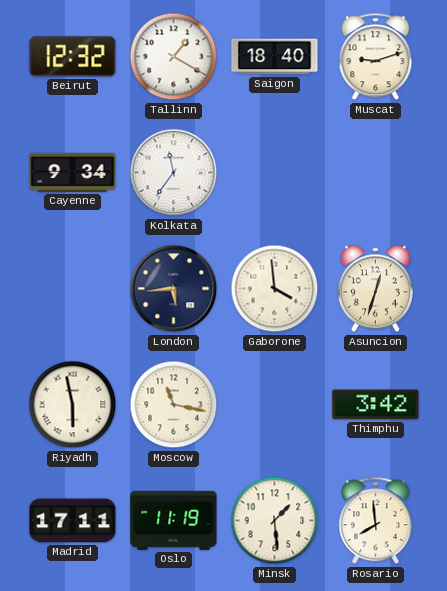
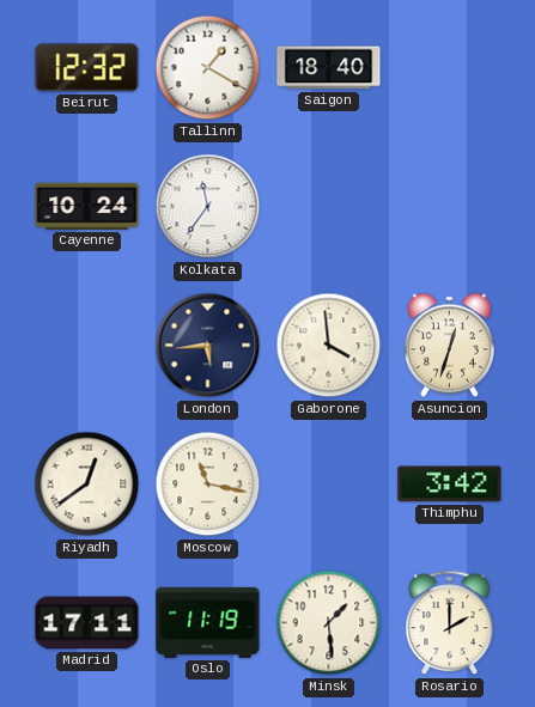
Muscat: 9:12 -> none (376, 57)
Cayenne: 9:34 -> 10:24 (87, 206)
Riyadh: 5:58 -> 12:39 (87, 484)
Rosario: 7:59 -> 2:00 (450, 623)
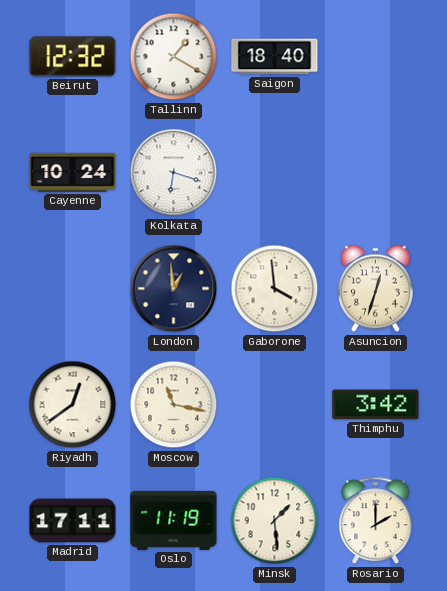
Kolkata: 11:36 -> 6:18 (174, 173)
London: 5:44 -> 12:59 (174, 289)
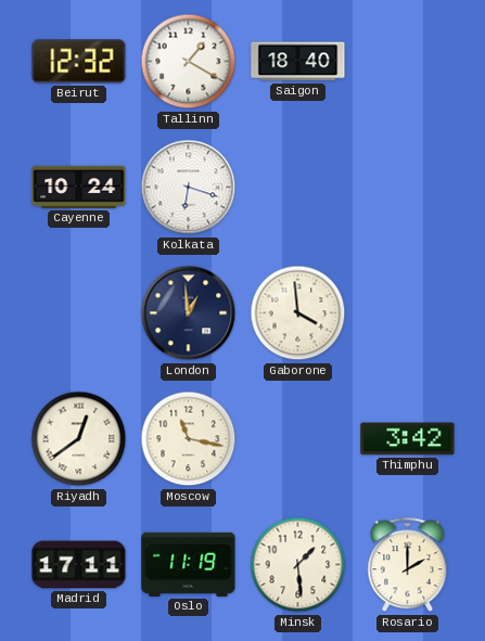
Asuncion: 12:33 -> none (375, 289)
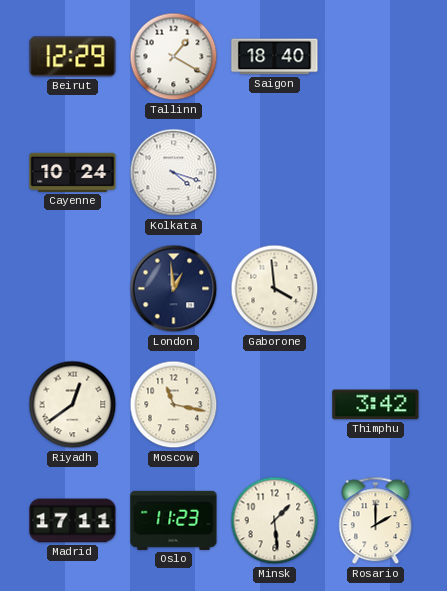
Beirut: 12:32 -> 12:29 (73, 57)
Kolkata: 6:18 -> 4:18 (174, 173)
Oslo: 11:19 -> 11:23 (174, 520)
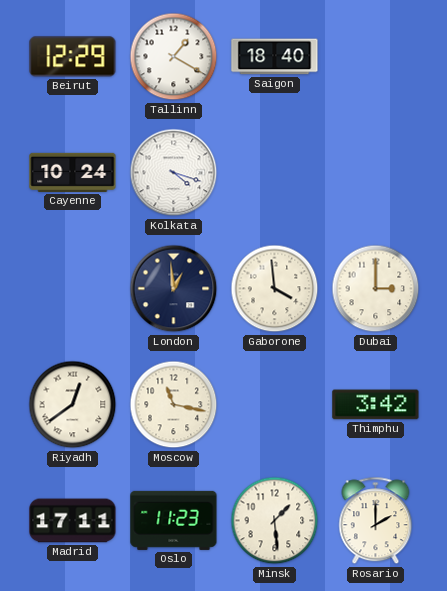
Dubai: none -> 3:00 (376, 289)
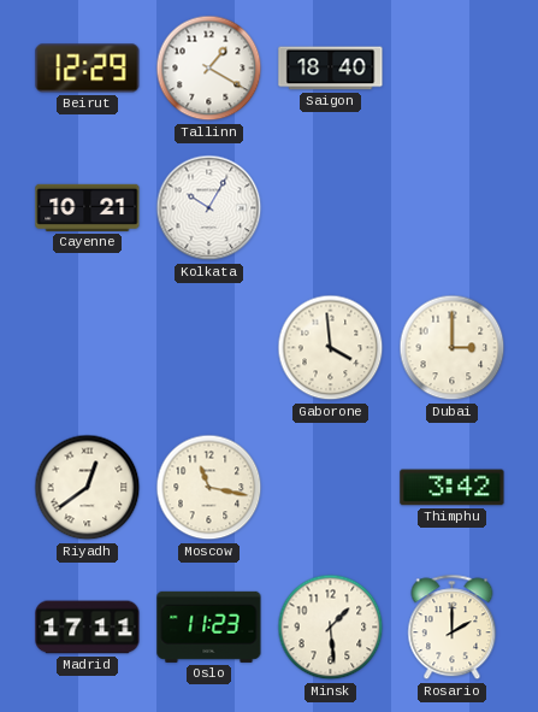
Cayenne: 10:24 -> 10:21 (88, 207)
Kolkata: 4:18 -> 10:05 (209, 208)
London: 12:59 -> none (174, 289)
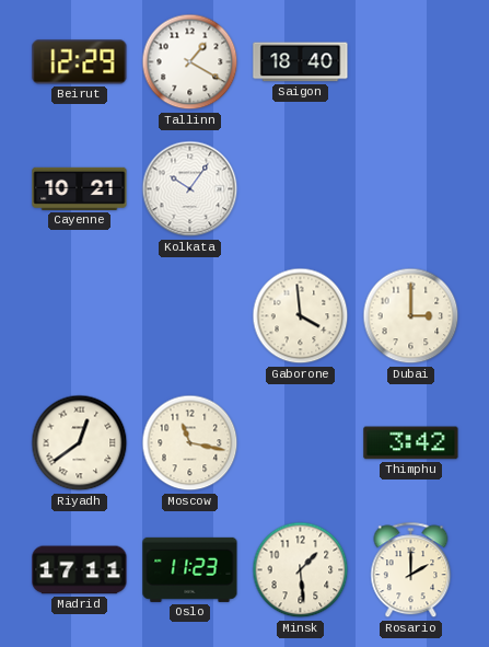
Kolkata: 10:05 -> 10:06 (190, 189)
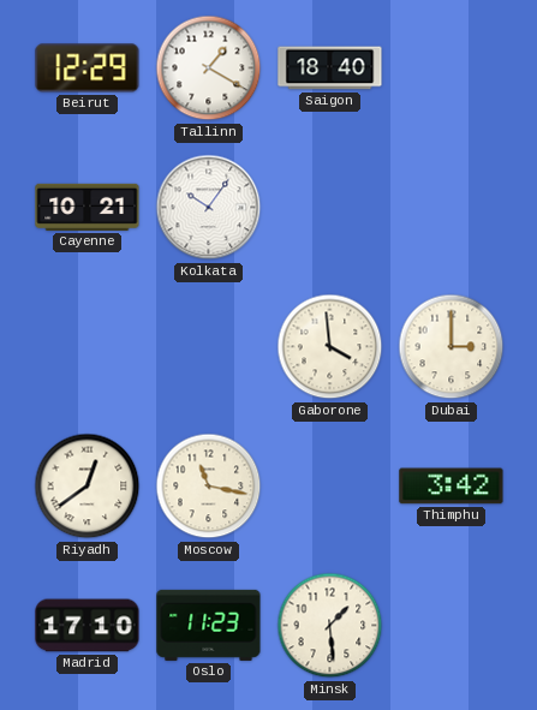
Madrid: 17:11 -> 17:10 (88, 626)
Rosario: 2:00 -> none (411, 570)
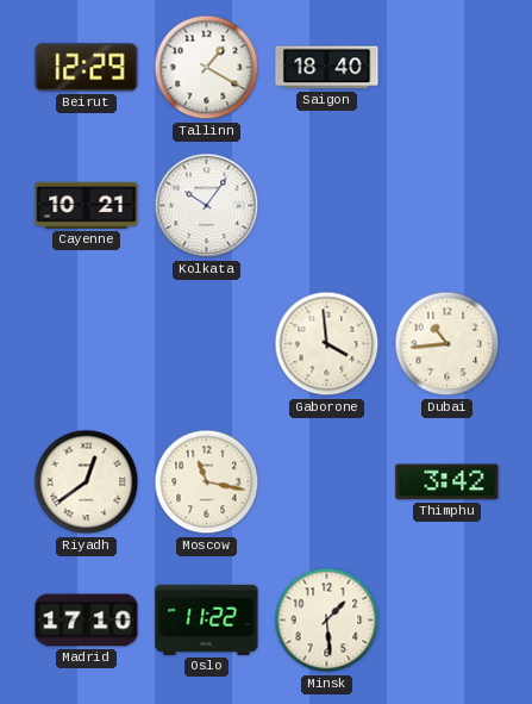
Dubai: 3:00 -> 10:44 (447, 344)
Oslo: 11:23 -> 11:22 (207, 619)
